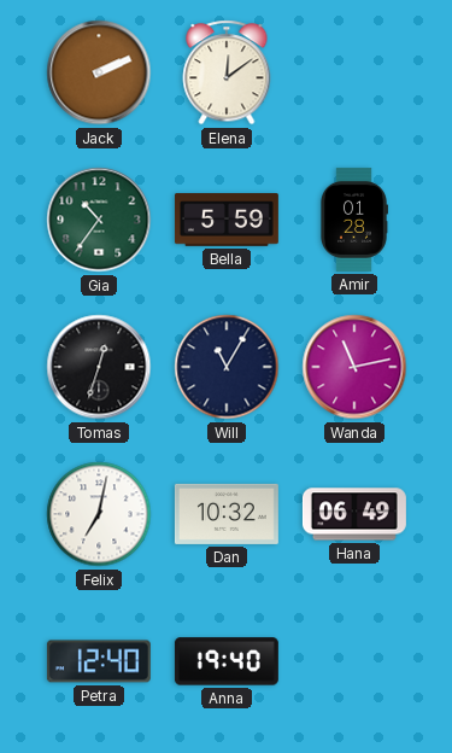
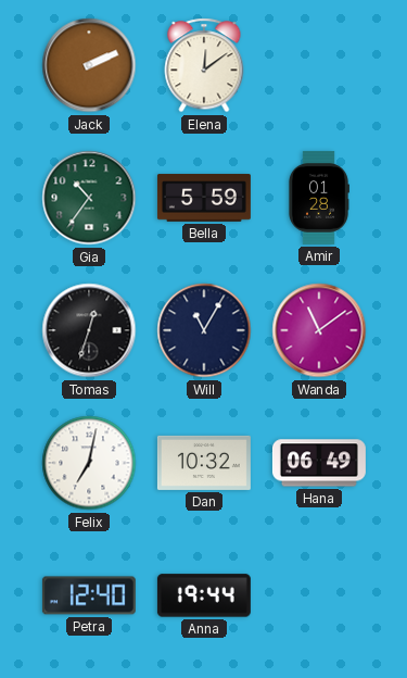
Wanda: 11:13 -> 11:09 (319, 330)
Anna: 19:40 -> 19:44 (204, 595)
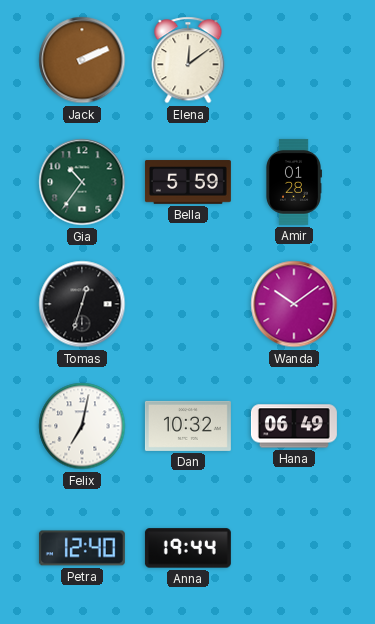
Will: 11:05 -> none (204, 330)
Wanda: 11:09 -> 10:09 (294, 304)
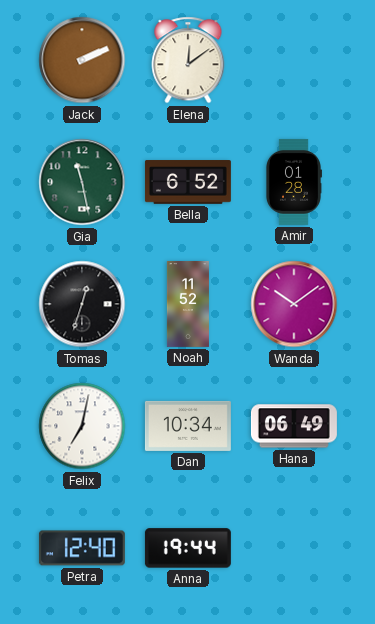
Gia: 10:36 -> 11:28 (82, 182)
Bella: 5:59 -> 6:52 (188, 182)
Noah: none -> 11:52 (188, 304)
Dan: 10:32 -> 10:34 (188, 426)
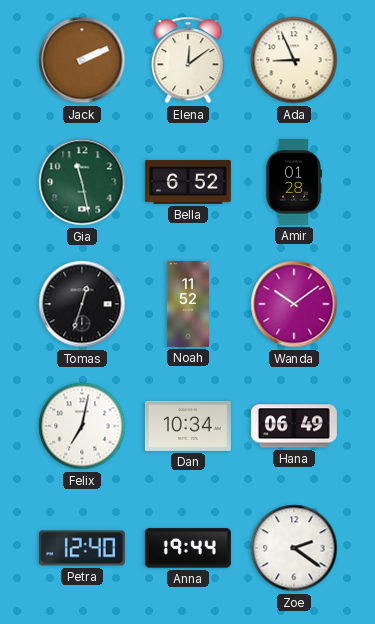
Ada: none -> 8:56 (294, 60)
Zoe: none -> 2:21 (294, 548)
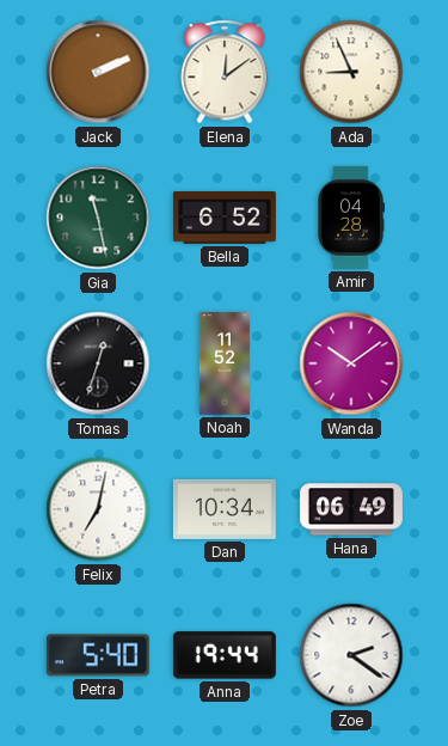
Amir: 01:28 -> 04:28 (350, 218)
Petra: 12:40 -> 5:40 (98, 655)
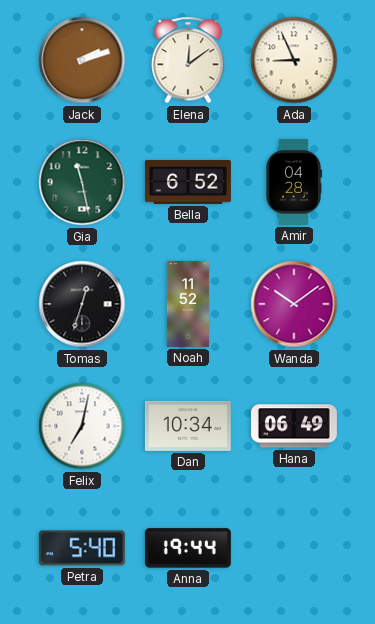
Jack: 2:11 -> 2:12 (82, 60)
Zoe: 2:21 -> none (351, 655)
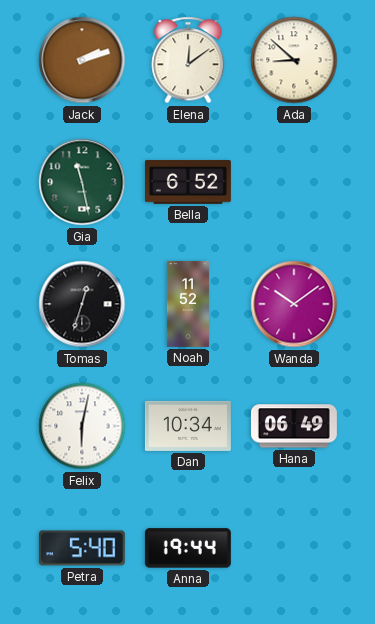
Ada: 8:56 -> 8:52 (294, 60)
Amir: 04:28 -> none (293, 182)
Felix: 7:02 -> 6:02 (82, 426)
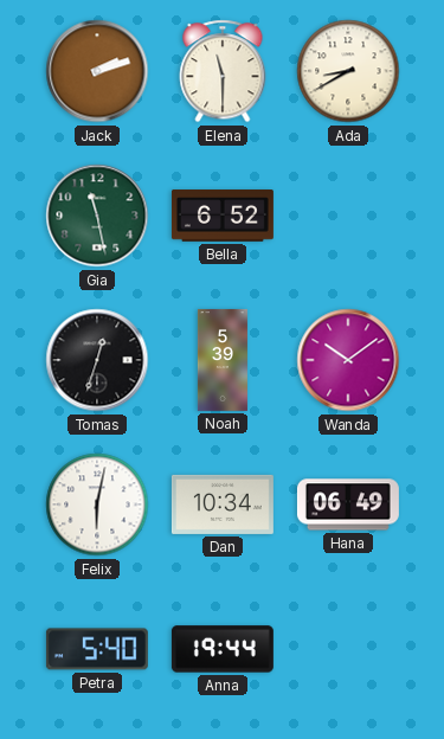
Elena: 12:09 -> 11:30 (223, 71)
Ada: 8:52 -> 8:40 (348, 71)
Noah: 11:52 -> 5:39 (223, 360)
